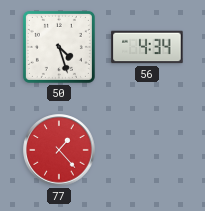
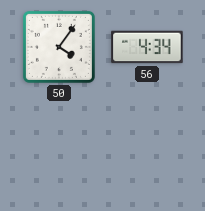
50: 4:27 -> 4:06 (59, 47)
77: 1:23 -> none (59, 150)
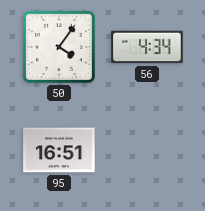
95: none -> 16:51 (59, 150)
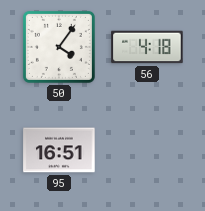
56: 4:34 -> 4:18 (147, 47)
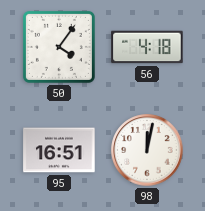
98: none -> 12:02 (147, 150)
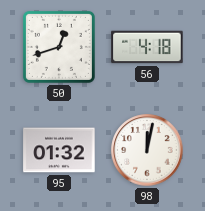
50: 4:06 -> 12:42 (59, 47)
95: 16:51 -> 01:32 (59, 150)
